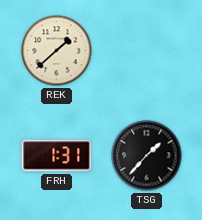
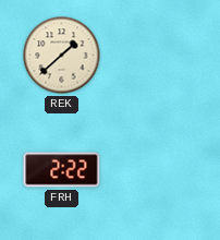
FRH: 1:31 -> 2:22 (62, 170)
TSG: 1:37 -> none (147, 156)
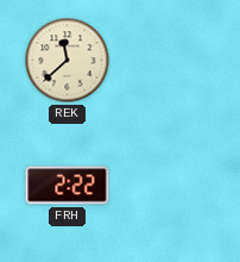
REK: 1:38 -> 11:38 (68, 61)
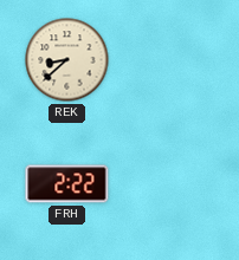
REK: 11:38 -> 8:38 (67, 60)
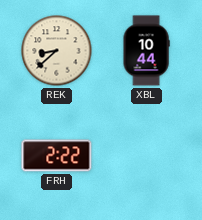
XBL: none -> 10:44 (146, 51)
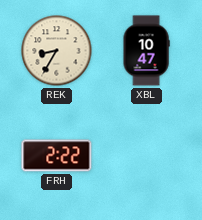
REK: 8:38 -> 8:35 (57, 51)
XBL: 10:44 -> 10:47 (146, 51)
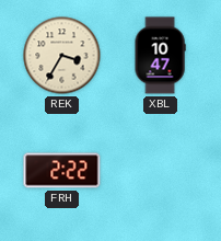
REK: 8:35 -> 3:35 (62, 56)
